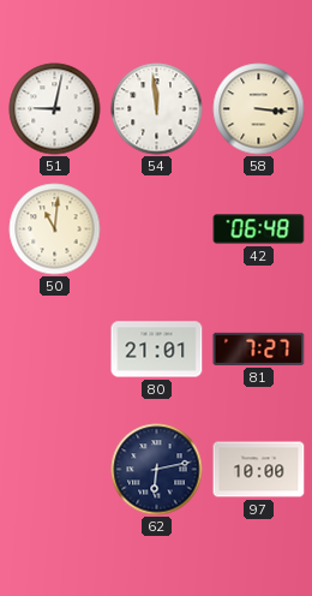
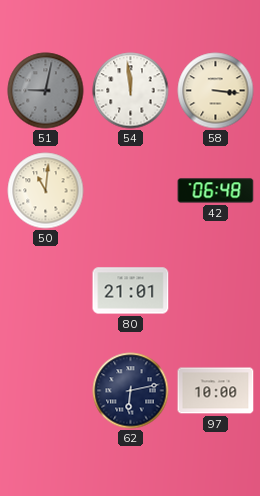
51 dial: white -> grey (46, 91)
81: 7:27 -> none (259, 348)
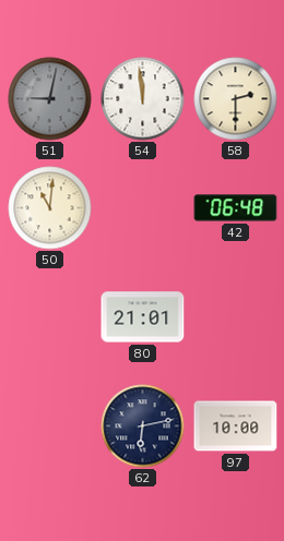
58: 3:16 -> 2:30 (236, 99)
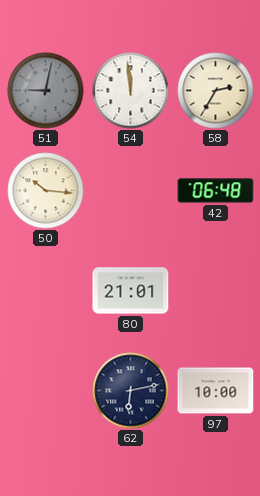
58: 2:30 -> 2:35 (216, 91)
50: 11:01 -> 10:16 (46, 191)
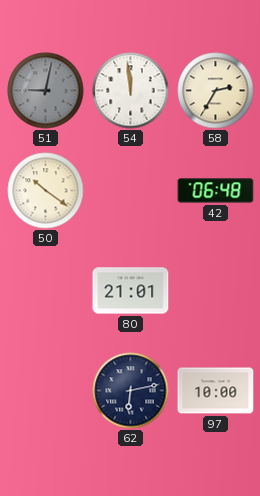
50: 10:16 -> 10:21 (46, 191)
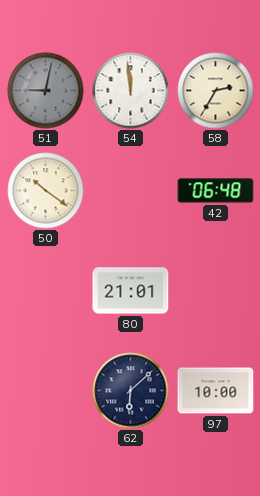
62: 6:13 -> 6:08 (131, 391)
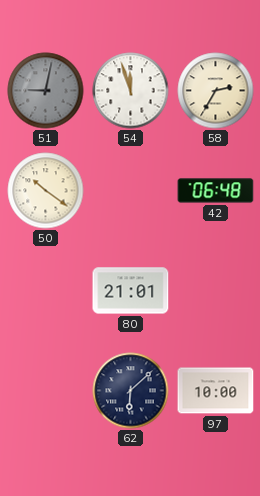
54: 11:59 -> 11:57 (131, 91)
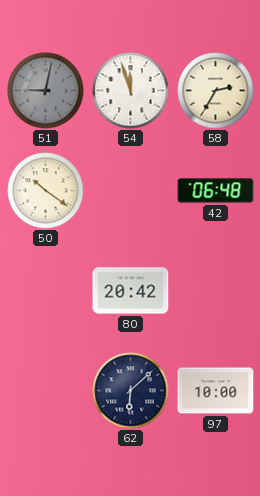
80: 21:01 -> 20:42 (131, 291)
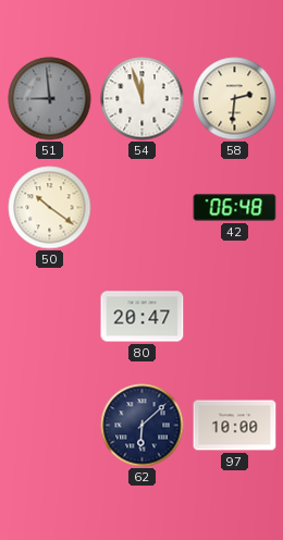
51: 9:02 -> 8:59 (50, 99)
58: 2:35 -> 2:31 (235, 99)
80: 20:42 -> 20:47 (143, 317)
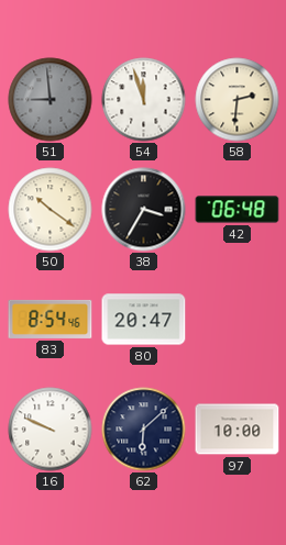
38: none -> 3:35 (144, 210)
83: none -> 8:54 (51, 319)
16: none -> 9:49 (51, 430)
